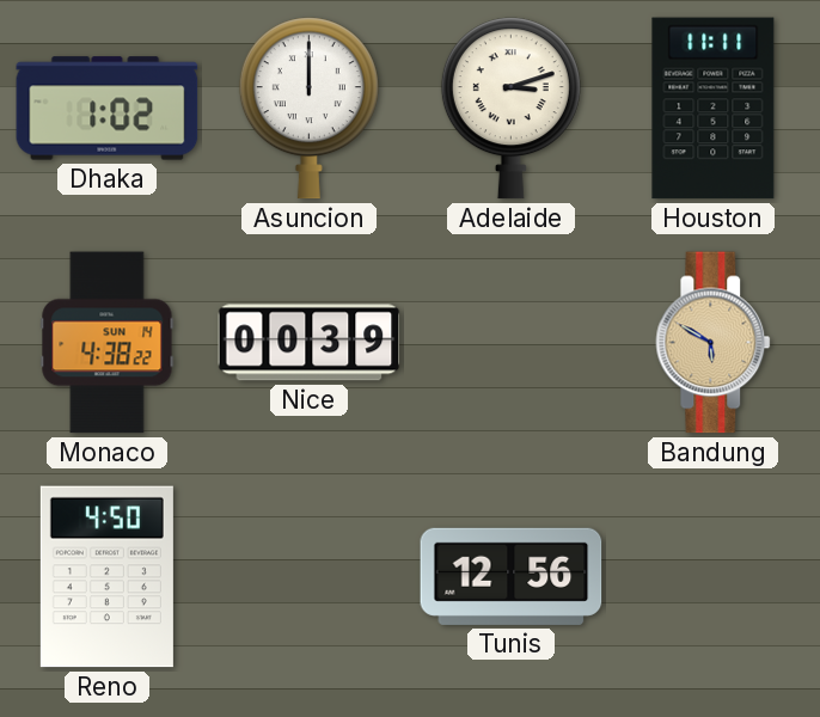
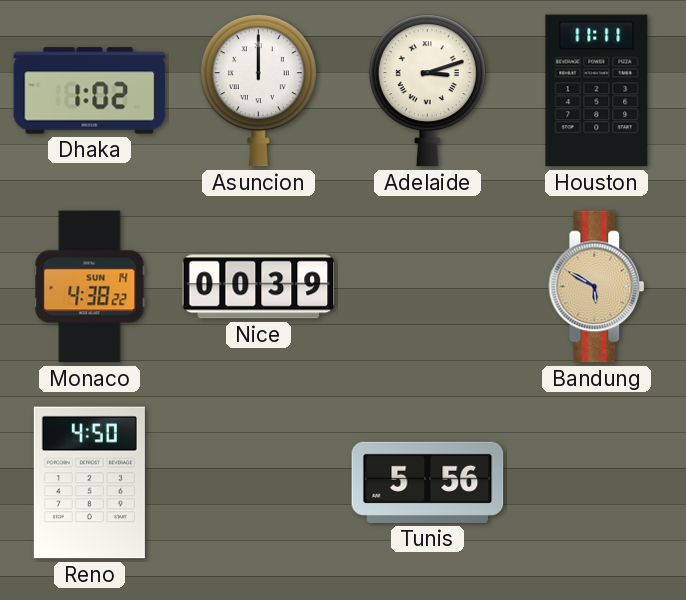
Tunis: 12:56 -> 5:56 (428, 482)
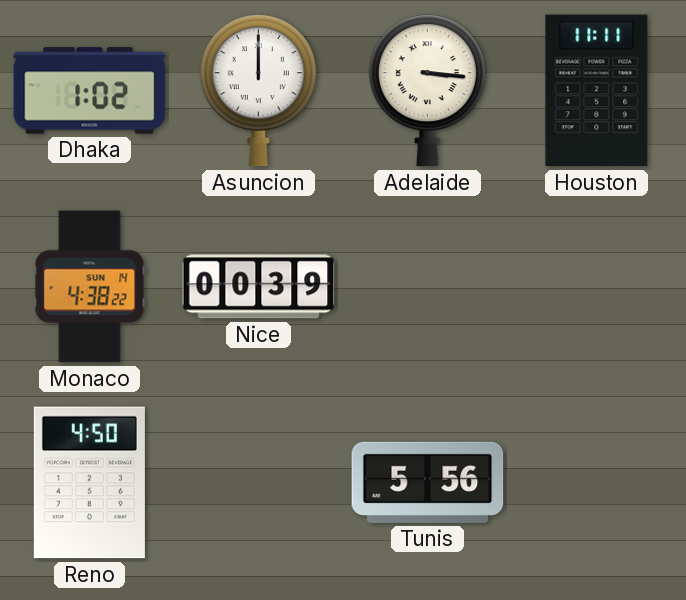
Adelaide: 3:12 -> 3:16 (427, 91)
Bandung: 5:50 -> none (597, 287)
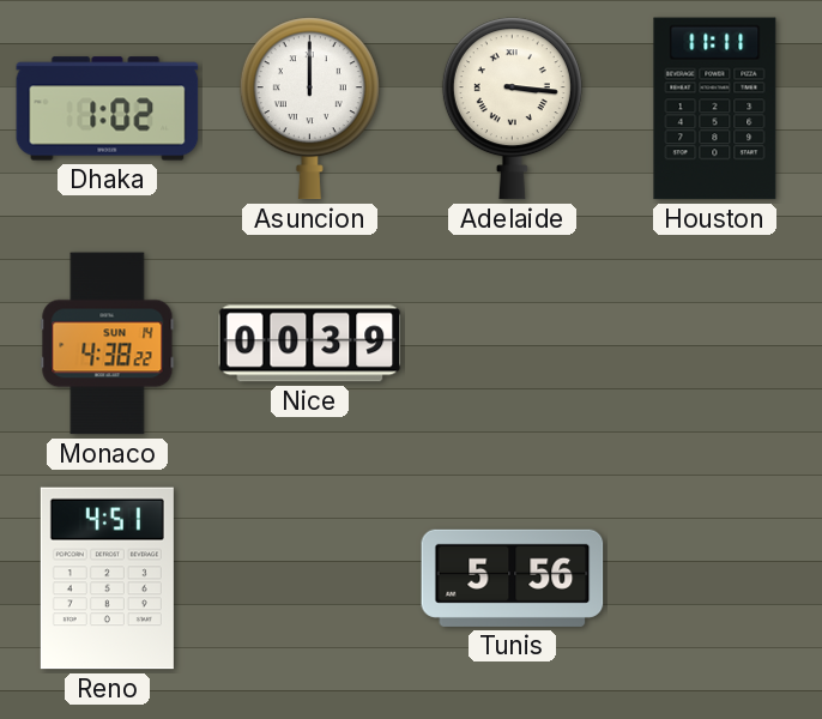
Reno: 4:50 -> 4:51 (107, 579)
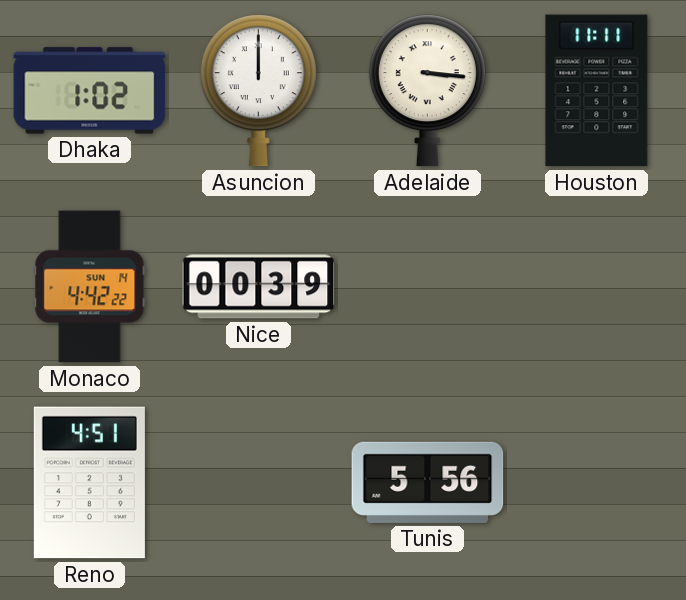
Monaco: 4:38 -> 4:42 (90, 287)
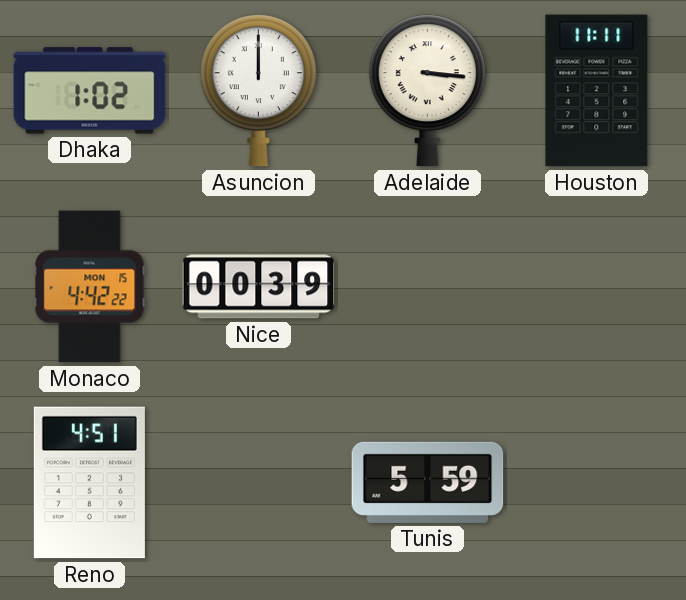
Monaco date: SUN 14 -> MON 15 (90, 287)
Tunis: 5:56 -> 5:59 (428, 482)
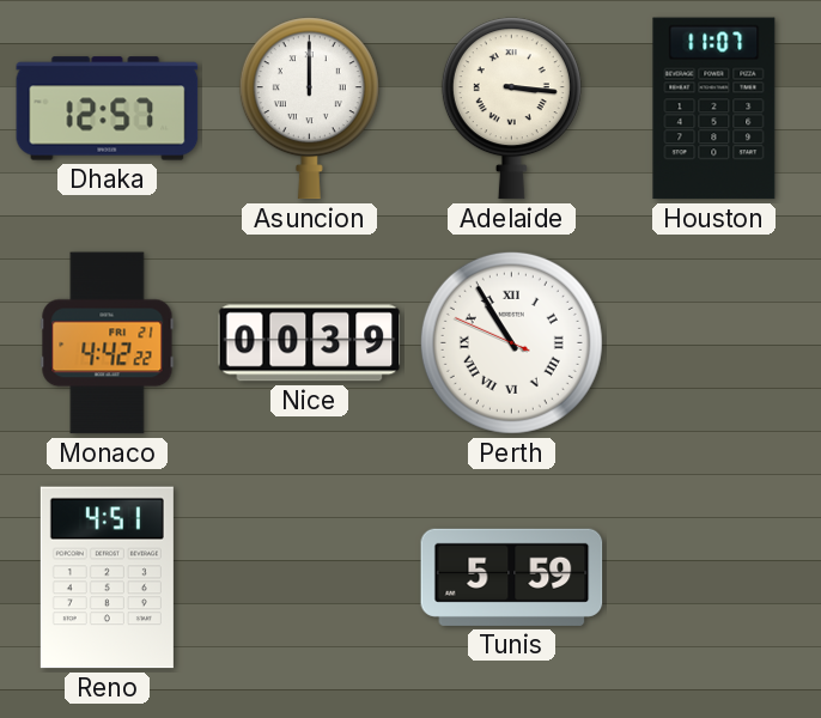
Dhaka: 1:02 -> 12:57 (108, 109)
Houston: 11:11 -> 11:07 (714, 109)
Monaco date: MON 15 -> FRI 21 (108, 343)
Perth: none -> 10:54 (511, 342)
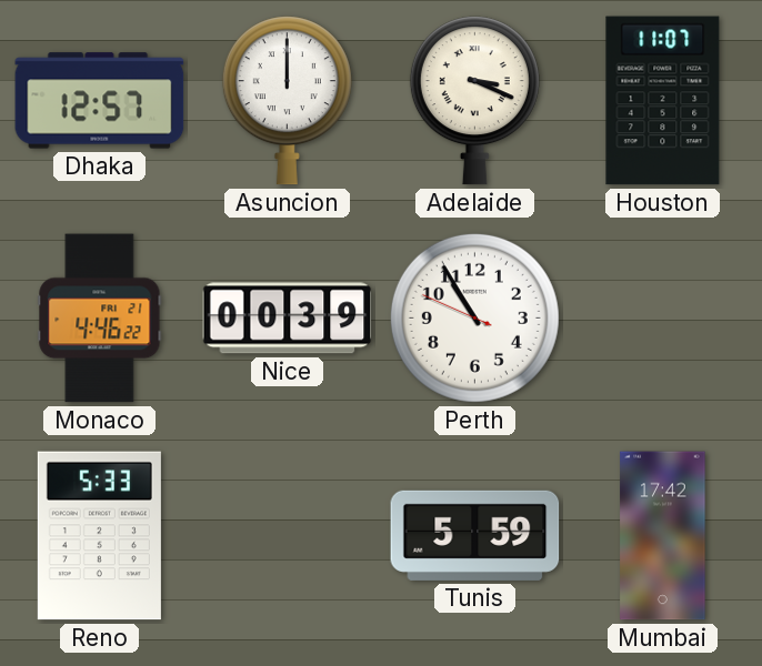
Adelaide: 3:16 -> 3:19 (474, 101)
Monaco: 4:42 -> 4:46 (100, 319)
Perth numerals: Roman -> Arabic (474, 317)
Reno: 4:51 -> 5:33 (99, 536)
Mumbai: none -> 17:42 (663, 536)
